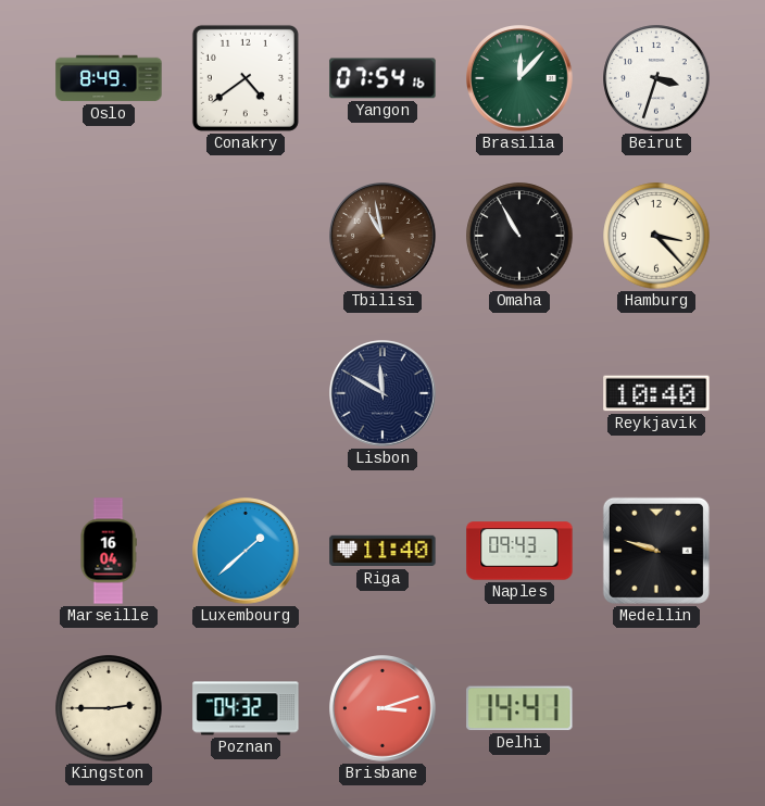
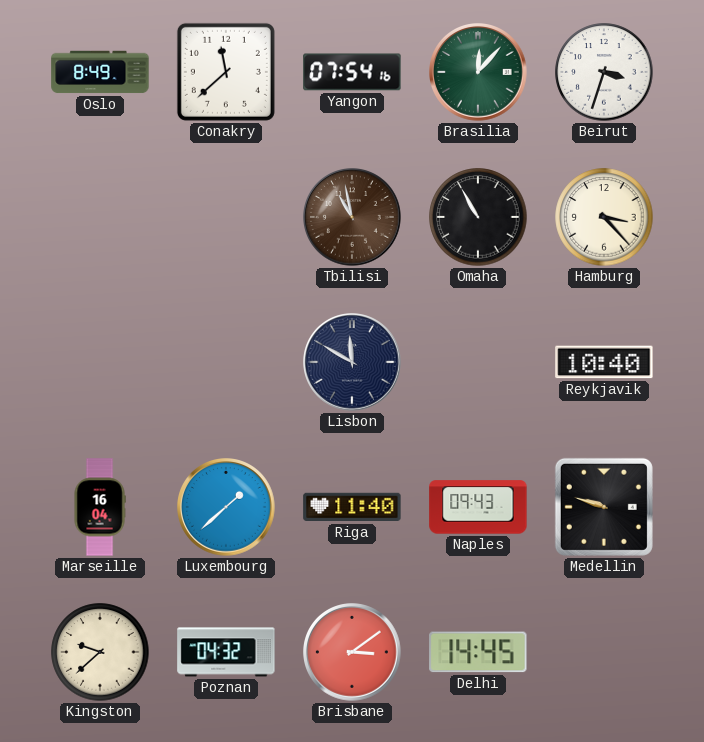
Conakry: 4:39 -> 11:38 (226, 72)
Kingston: 2:45 -> 9:38 (100, 652)
Brisbane: 3:12 -> 3:09 (353, 653)
Delhi: 14:41 -> 14:45 (478, 652)
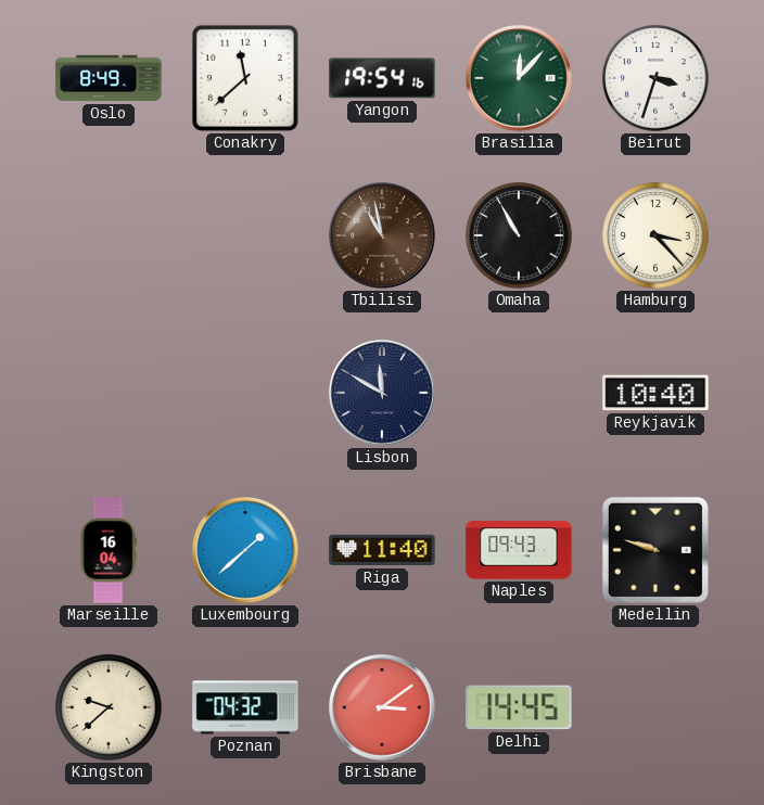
Yangon: 07:54 -> 19:54 (382, 78)
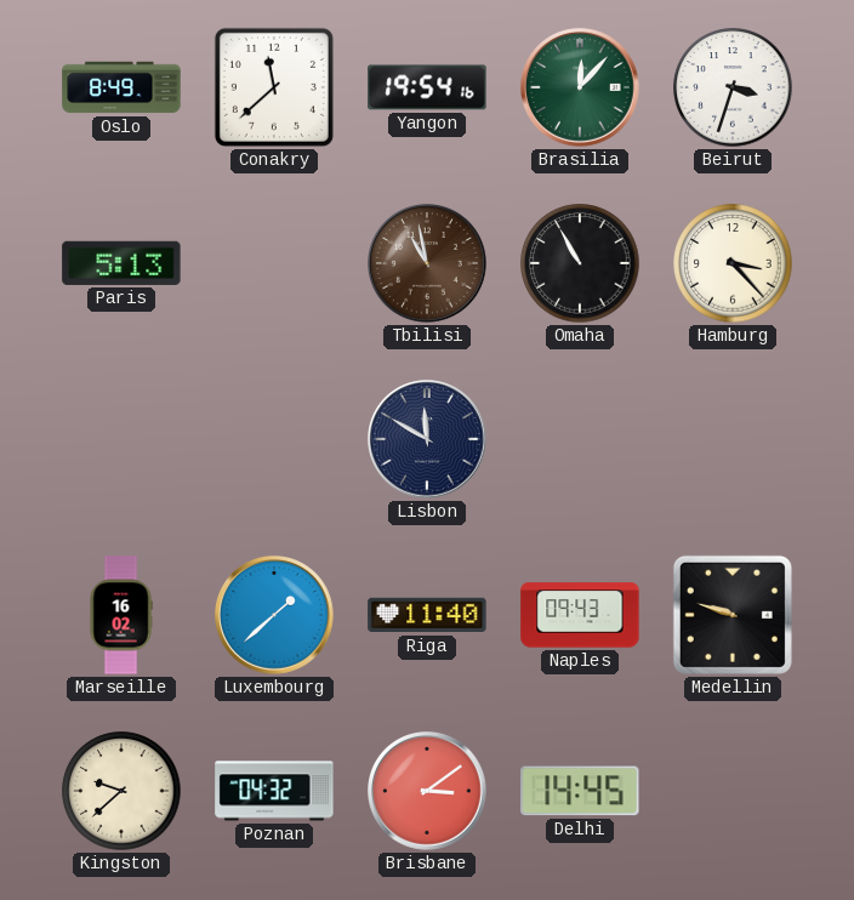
Paris: none -> 5:13 (121, 263)
Reykjavik: 10:40 -> none (655, 393)
Marseille: 16:04 -> 16:02 (121, 615)
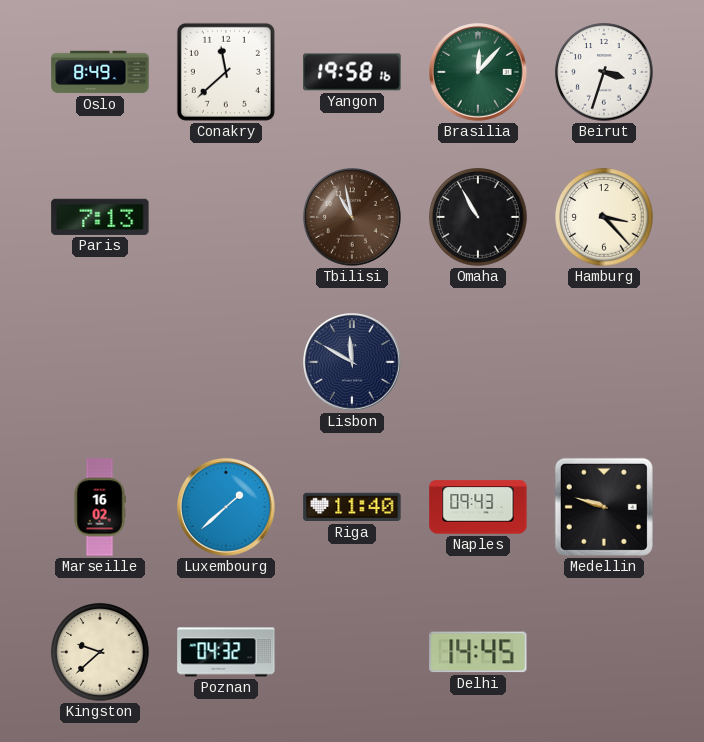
Yangon: 19:54 -> 19:58 (352, 72)
Paris: 5:13 -> 7:13 (100, 217)
Brisbane: 3:09 -> none (428, 792)
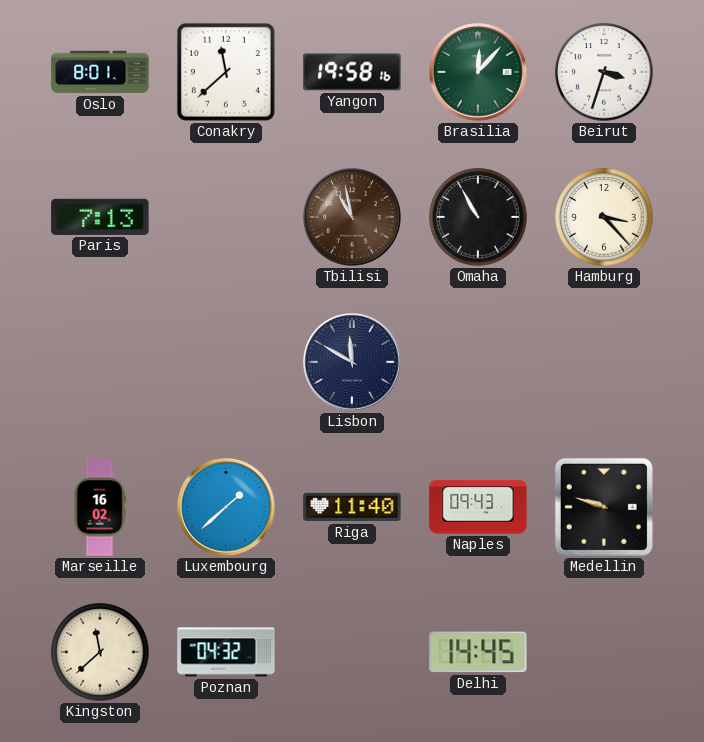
Oslo: 8:49 -> 8:01 (100, 72)
Kingston: 9:38 -> 11:38 (100, 652)
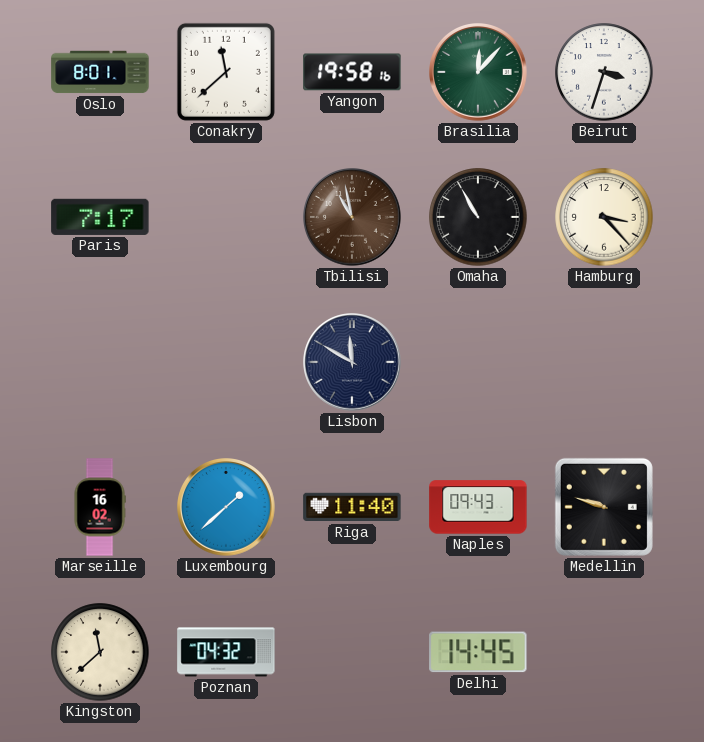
Paris: 7:13 -> 7:17 (100, 217)
